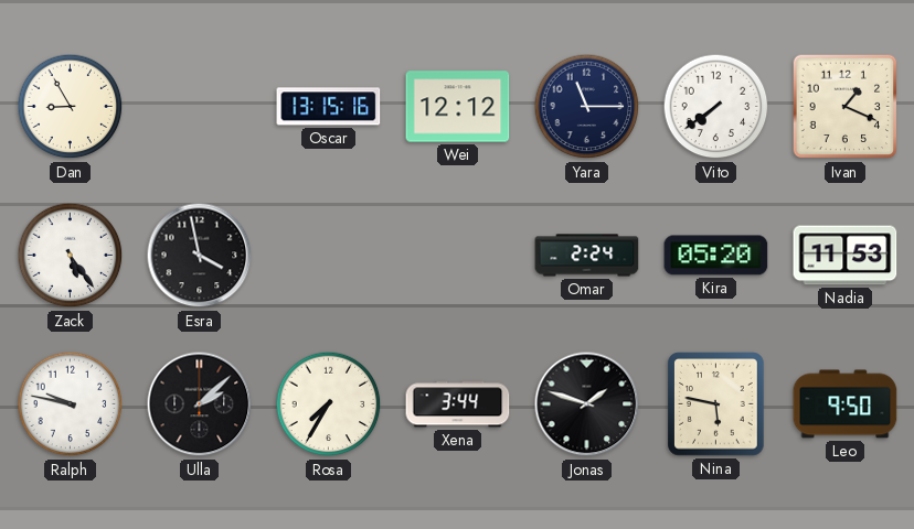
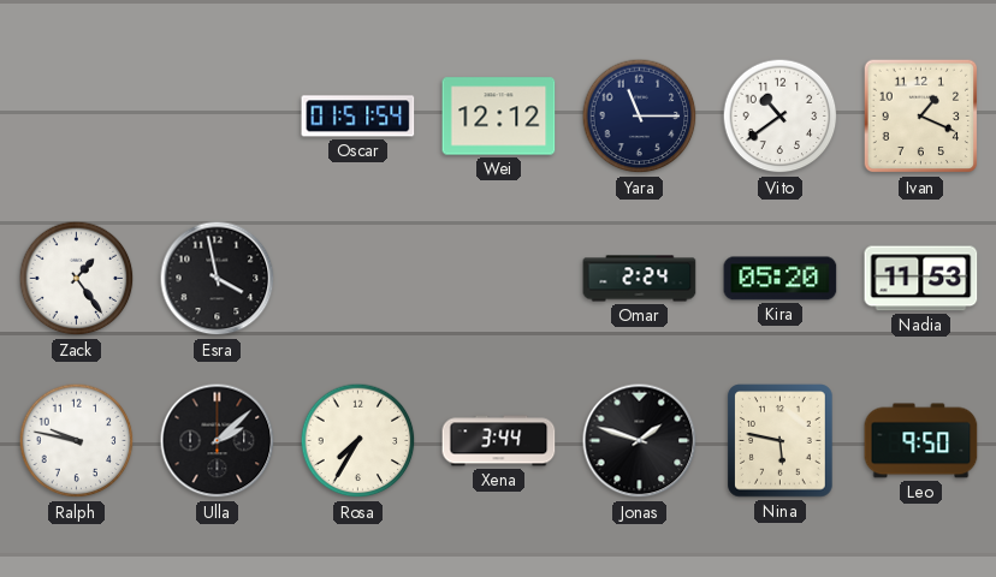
Dan: 8:55 -> none (71, 107)
Oscar: 13:15 -> 01:51 (358, 117)
Vito: 7:39 -> 10:39 (781, 117)
Zack: 5:24 -> 1:24 (77, 279)
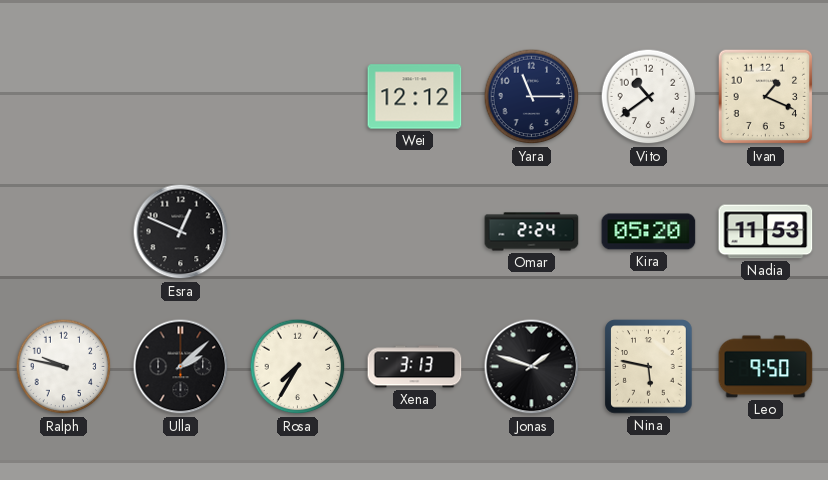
Oscar: 01:51 -> none (358, 117)
Zack: 1:24 -> none (77, 279)
Esra: 3:58 -> 12:49 (181, 232)
Xena: 3:44 -> 3:13 (415, 367)
